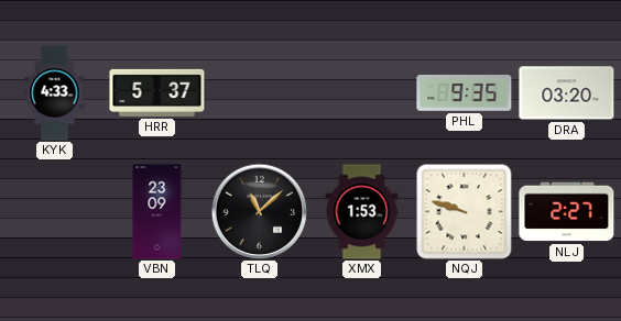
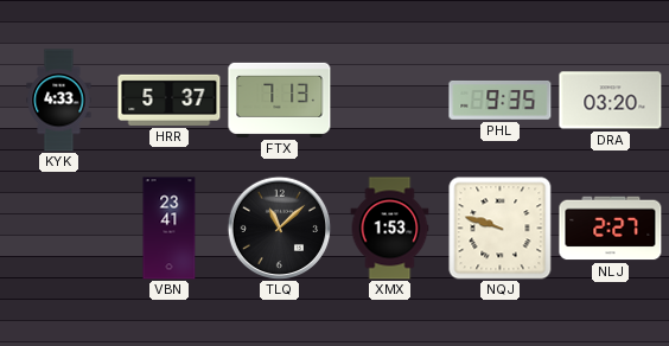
FTX: none -> 7:13 (280, 100)
VBN: 23:09 -> 23:41 (170, 229)
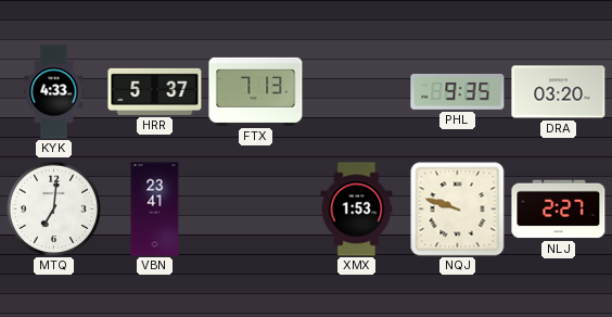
MTQ: none -> 7:01 (53, 208)
TLQ: 11:08 -> none (279, 228)
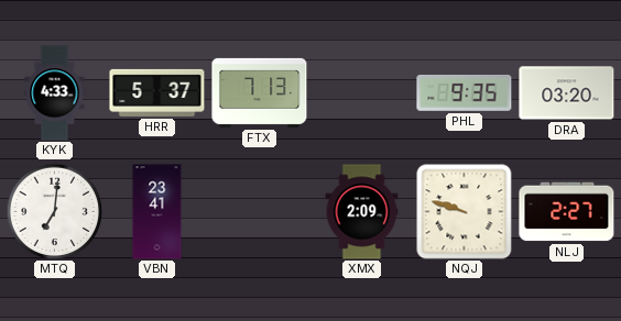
XMX: 1:53 -> 2:09 (362, 212)
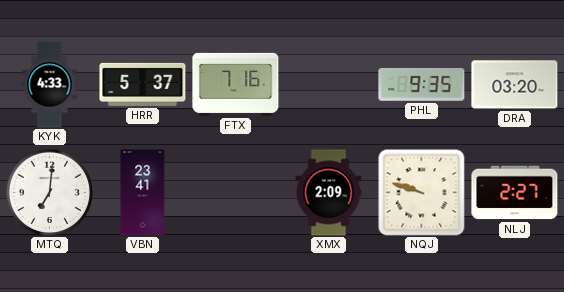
FTX: 7:13 -> 7:16 (236, 84)
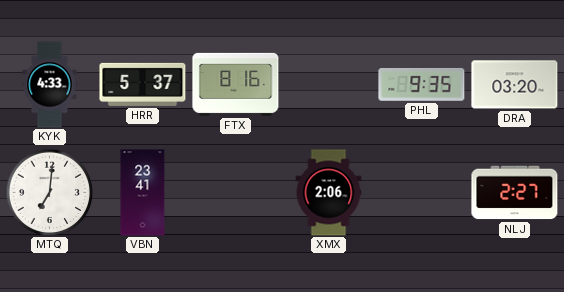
FTX: 7:16 -> 8:16 (236, 84)
XMX: 2:09 -> 2:06 (329, 193)
NQJ: 9:48 -> none (422, 193)
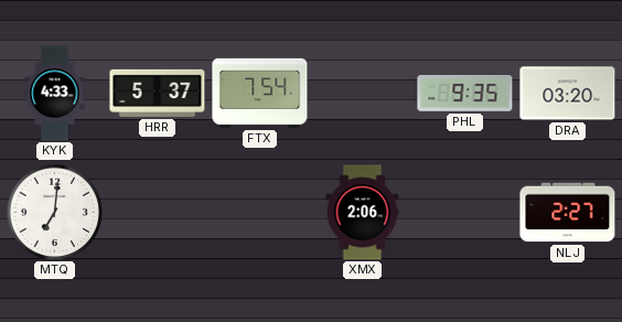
FTX: 8:16 -> 7:54 (260, 93)
VBN: 23:41 -> none (143, 193)
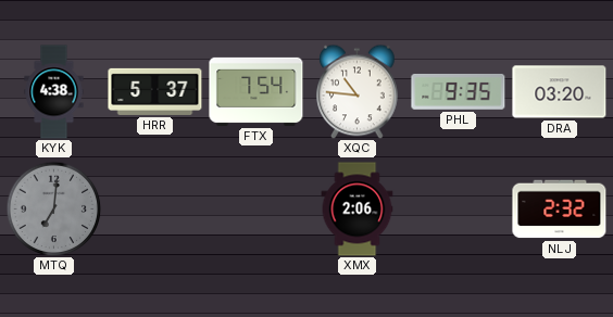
KYK: 4:33 -> 4:38 (54, 92)
XQC: none -> 10:46 (358, 91)
MTQ dial: white -> grey (53, 208)
NLJ: 2:27 -> 2:32 (560, 210)
